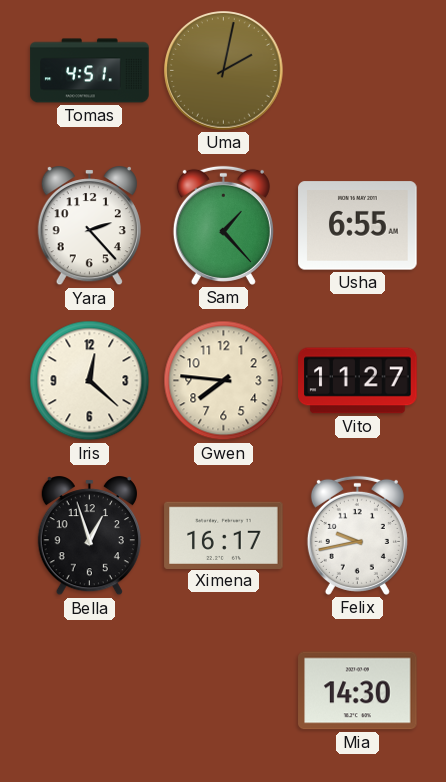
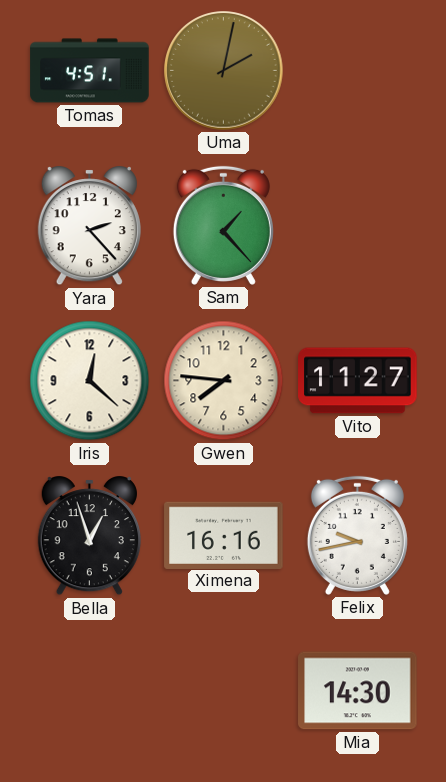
Usha: 6:55 -> none (358, 226)
Ximena: 16:17 -> 16:16 (224, 535)
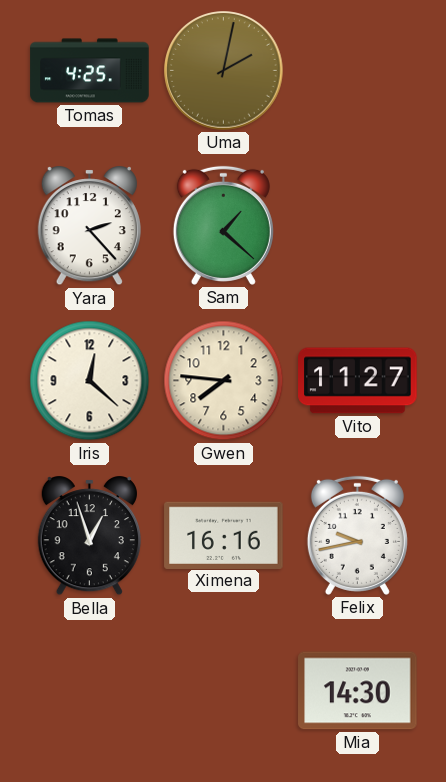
Tomas: 4:51 -> 4:25 (90, 71)
Sam: 1:23 -> 1:22 (223, 225)
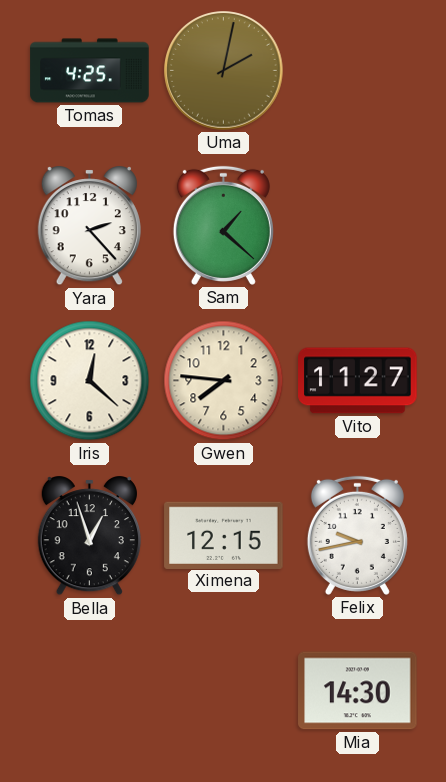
Ximena: 16:16 -> 12:15 (224, 535)
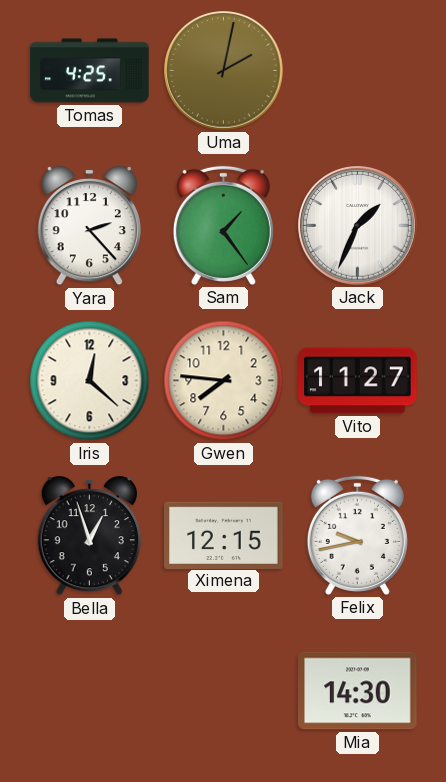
Sam: 1:22 -> 1:24 (223, 225)
Jack: none -> 1:34 (358, 226)
